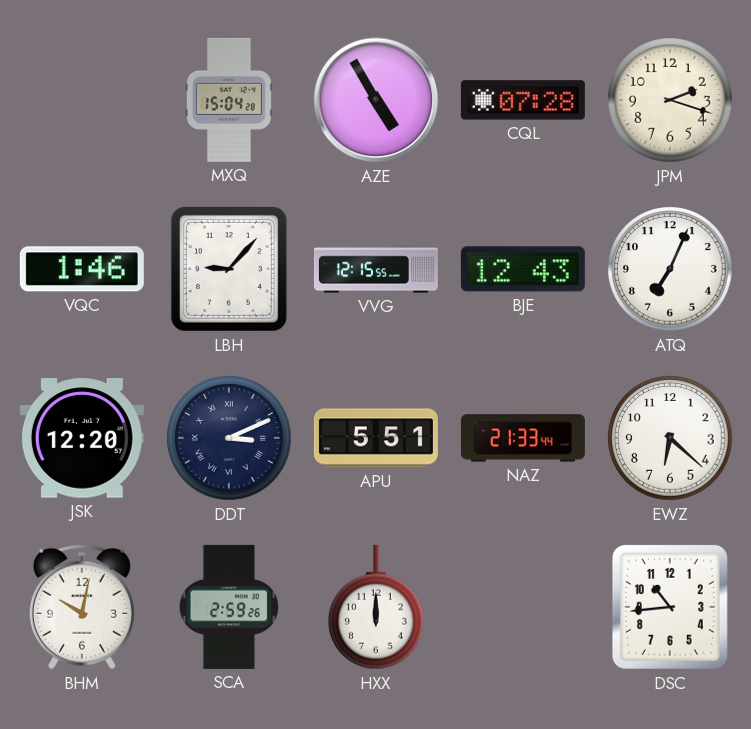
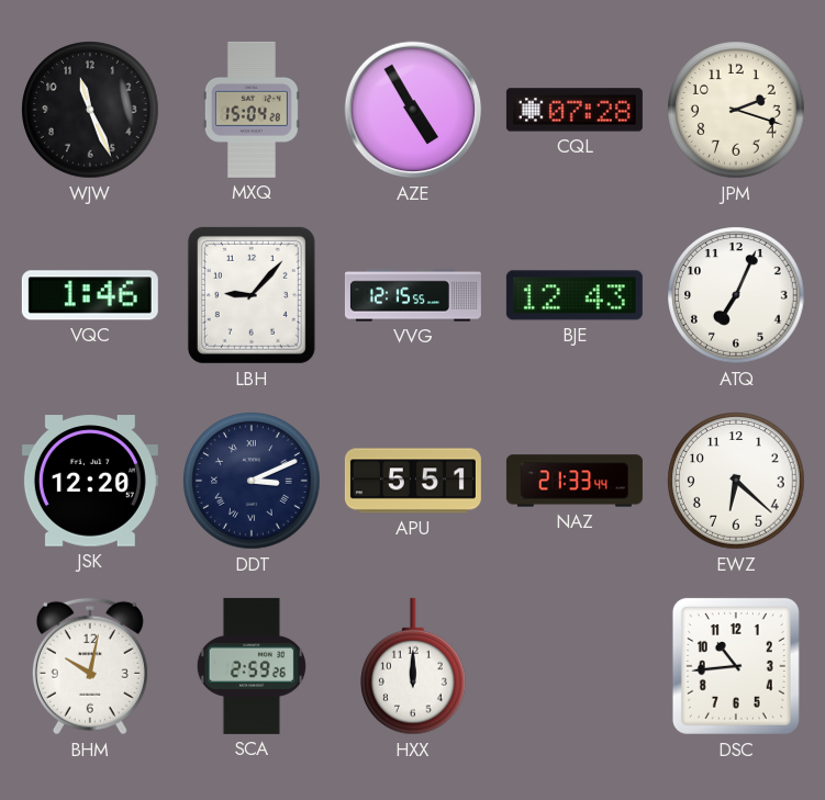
WJW: none -> 11:26 (90, 110)
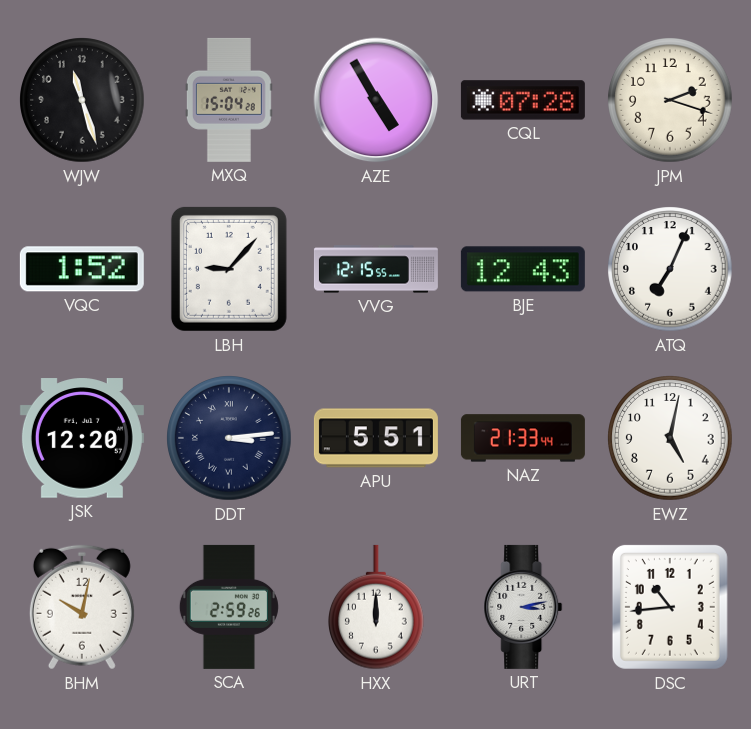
WJW: 11:26 -> 11:27 (82, 100)
VQC: 1:46 -> 1:52 (82, 269)
DDT: 3:11 -> 3:14 (229, 438)
EWZ: 6:22 -> 5:02 (670, 438)
URT: none -> 3:13 (523, 607)
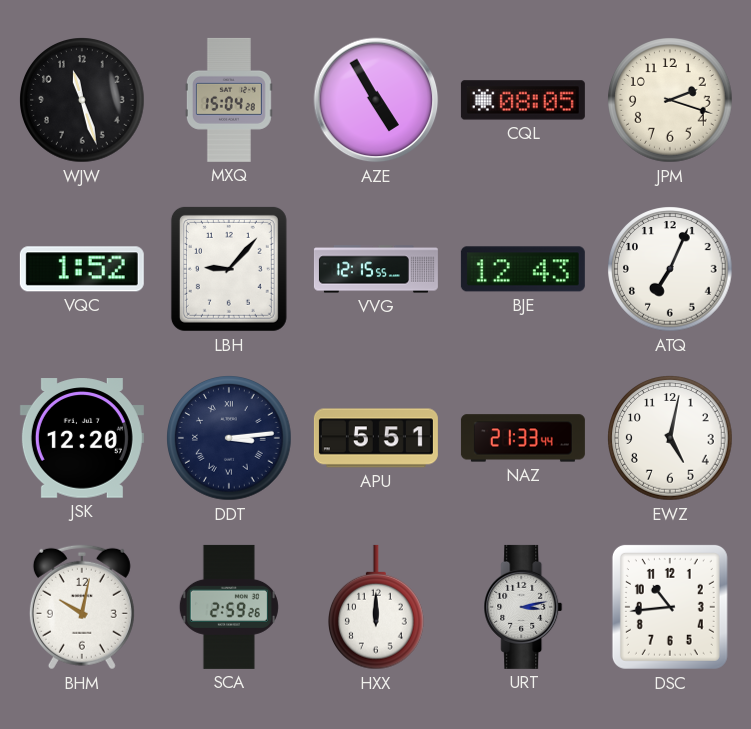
CQL: 07:28 -> 08:05 (523, 100)
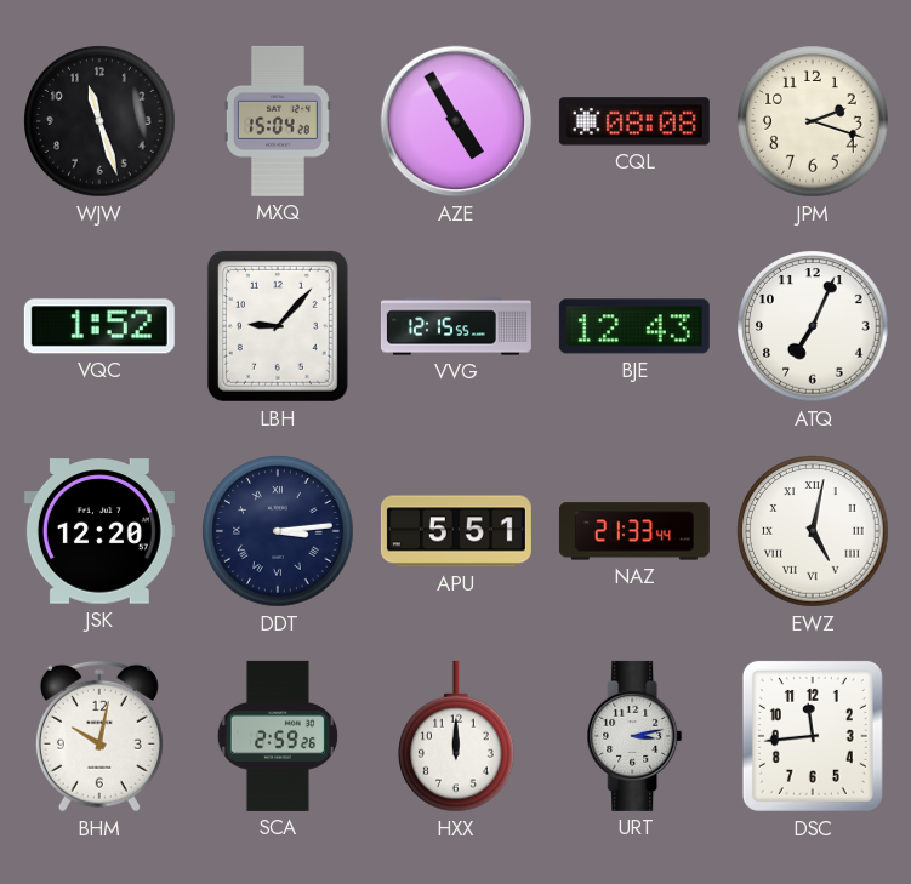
CQL: 08:05 -> 08:08 (634, 121)
EWZ numerals: Arabic -> Roman (813, 531)
DSC: 10:44 -> 11:44 (813, 736)
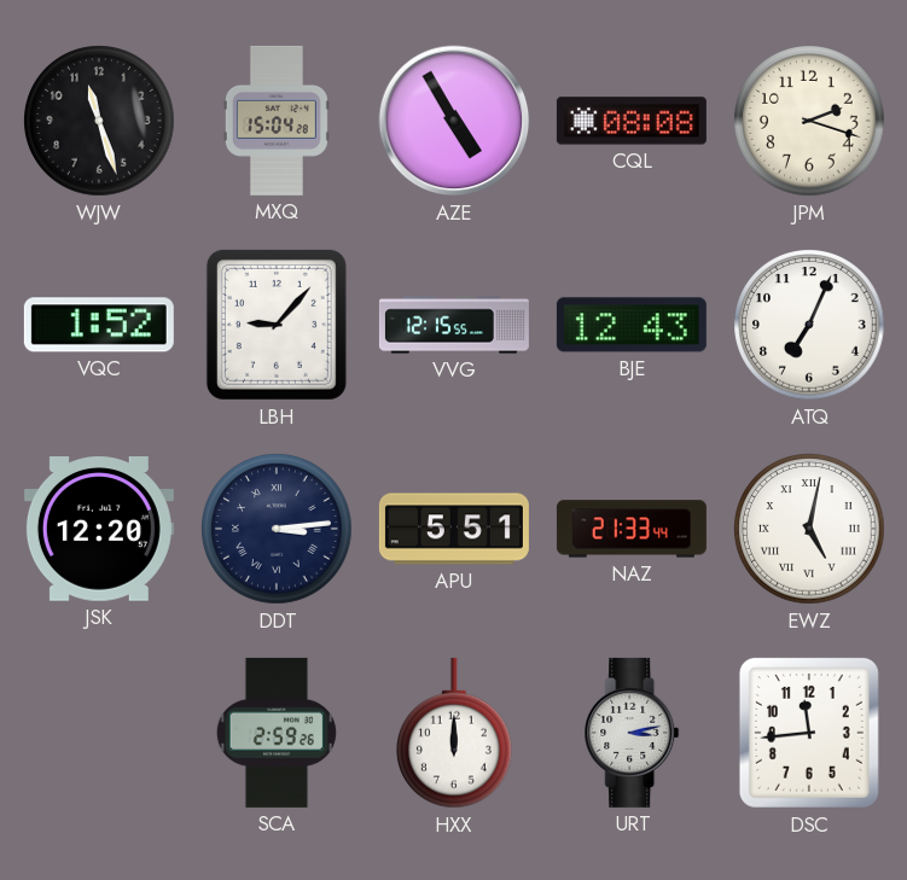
BHM: 10:02 -> none (99, 736)
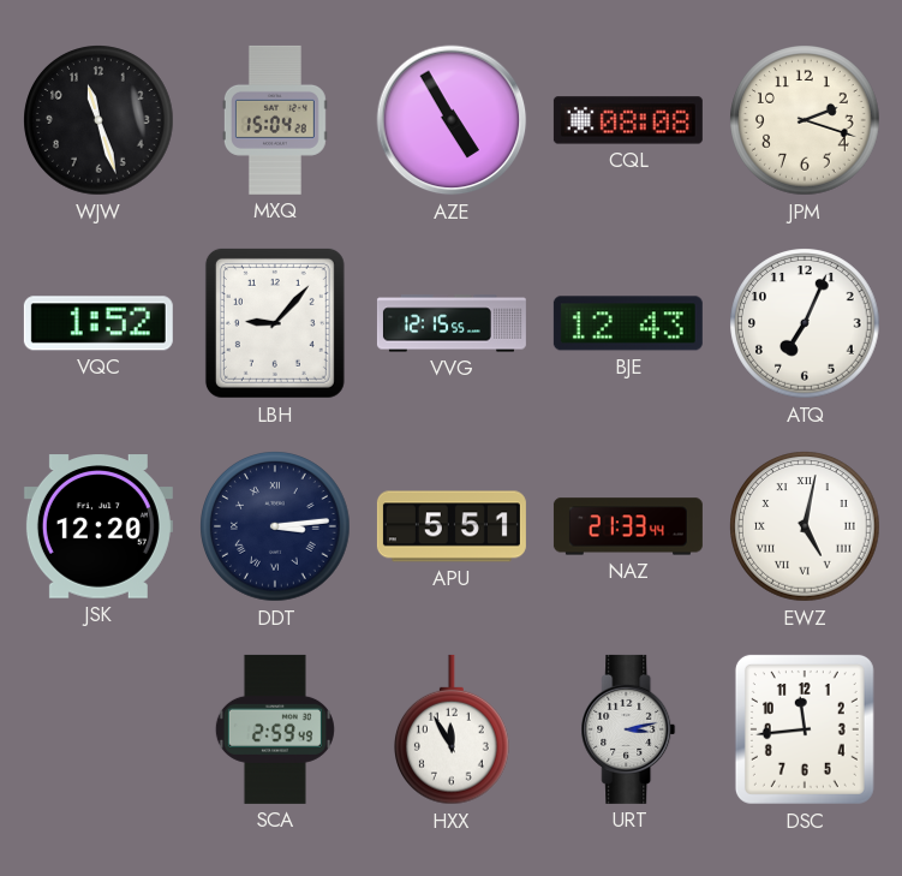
SCA: 2:59:26 -> 2:59:49 (275, 729)
HXX: 12:00 -> 11:55 (453, 729)
